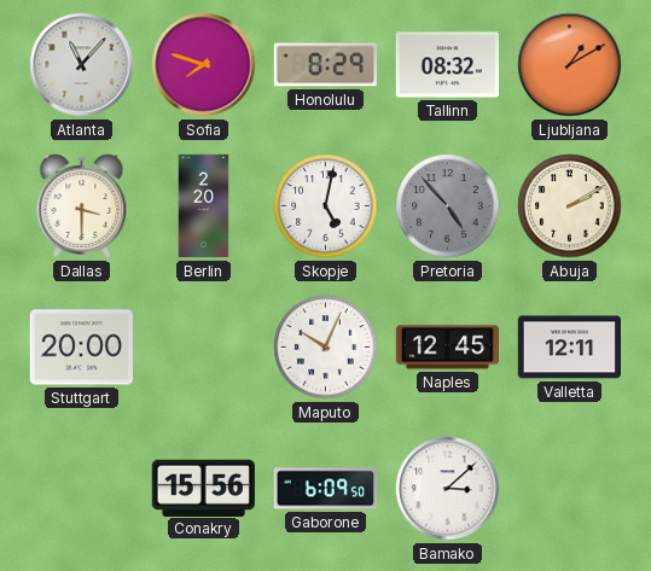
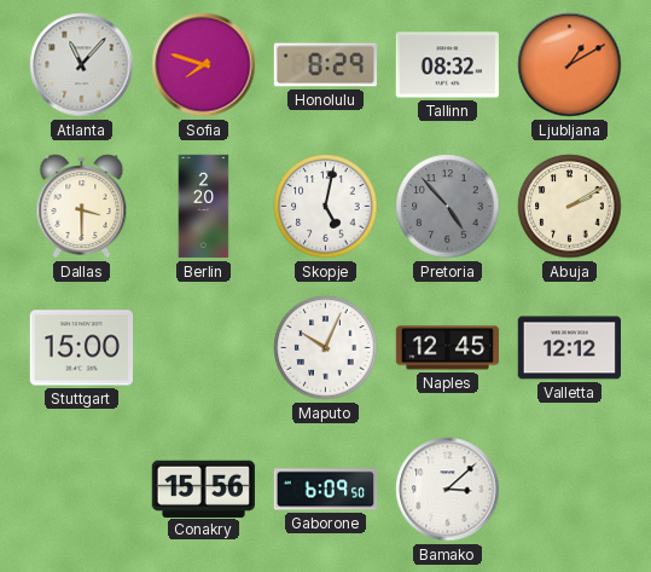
Stuttgart: 20:00 -> 15:00 (81, 348)
Valletta: 12:11 -> 12:12 (569, 348)
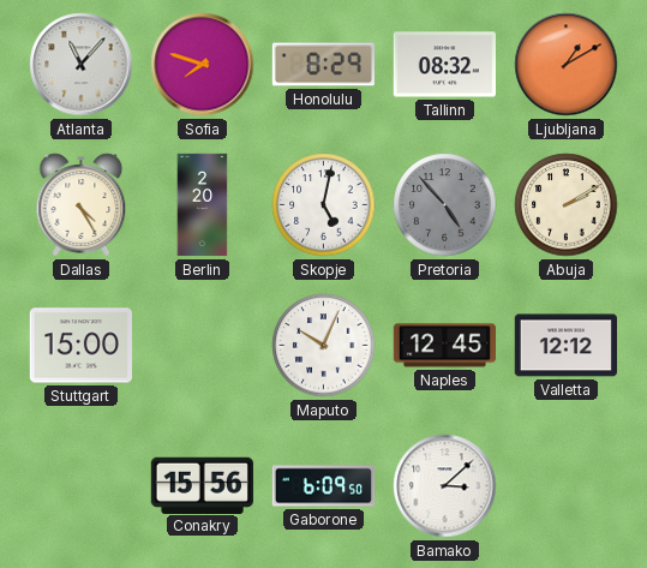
Dallas: 3:30 -> 4:25 (82, 205)
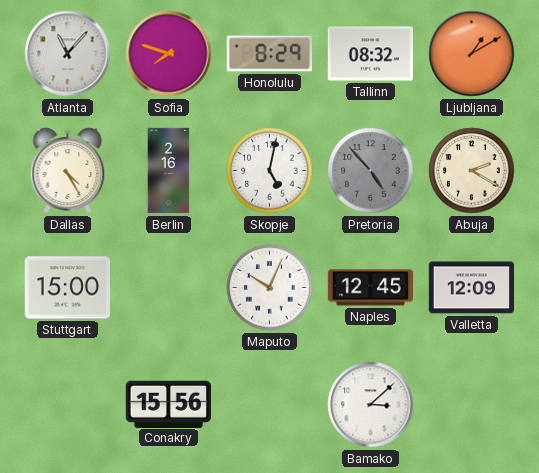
Berlin: 2:20 -> 2:16 (169, 171)
Abuja: 2:10 -> 2:20 (472, 171)
Valletta: 12:12 -> 12:09 (471, 288)
Gaborone: 6:09 -> none (324, 486)
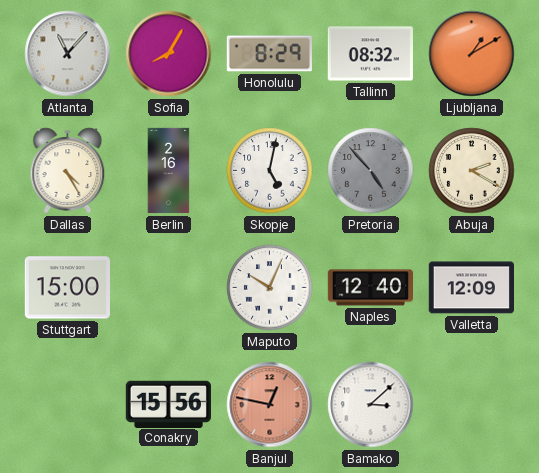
Sofia: 7:48 -> 8:05 (169, 54)
Naples: 12:45 -> 12:40 (371, 288)
Banjul: none -> 12:47 (270, 405)
